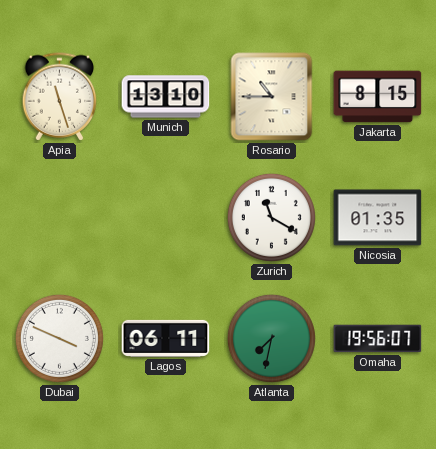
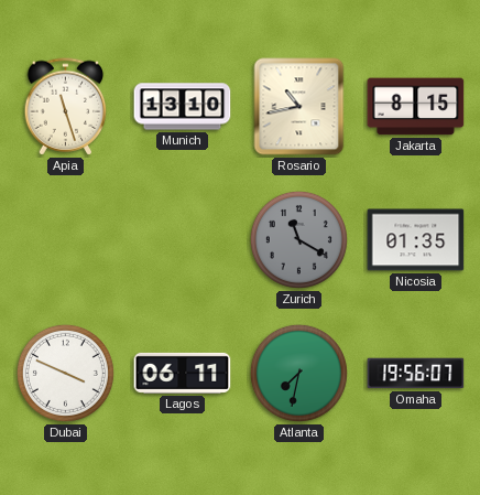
Rosario: 10:45 -> 10:43 (299, 107)
Zurich dial: white -> grey (298, 239)
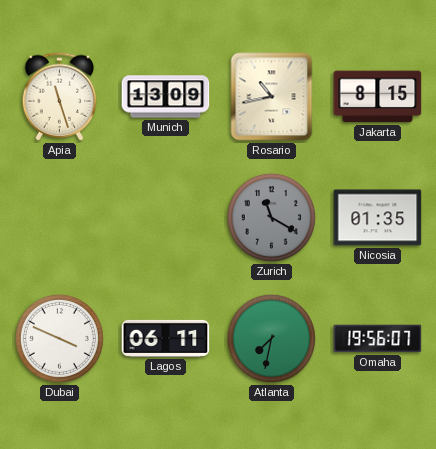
Munich: 13:10 -> 13:09 (166, 97)
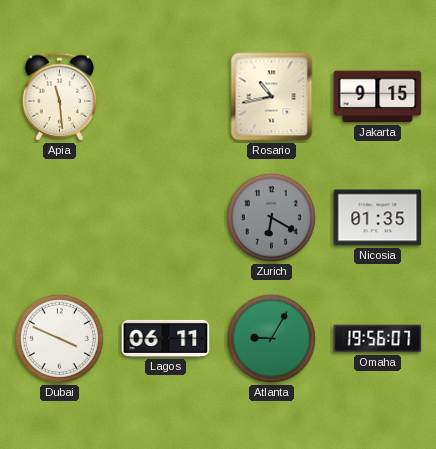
Apia: 11:27 -> 11:29 (60, 97)
Munich: 13:09 -> none (166, 97)
Jakarta: 8:15 -> 9:15 (378, 97)
Zurich: 11:20 -> 6:20 (271, 217)
Atlanta: 7:32 -> 9:05 (271, 338)
